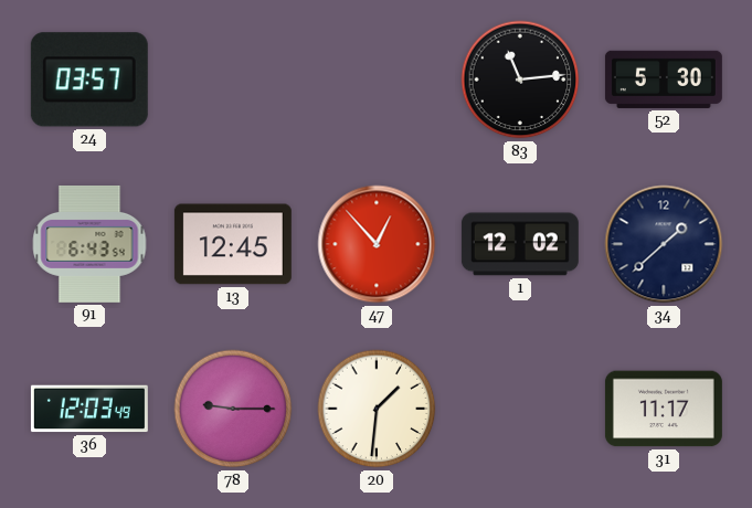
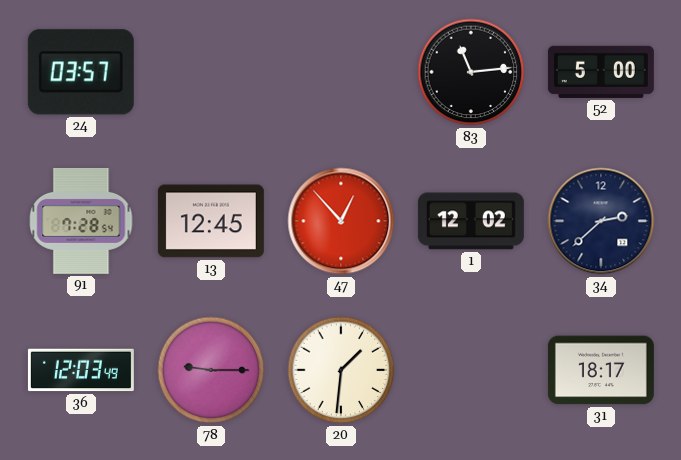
52: 5:30 -> 5:00 (601, 72)
91: 6:43 -> 7:28 (81, 221)
34: 1:38 -> 2:38 (601, 221)
31: 11:17 -> 18:17 (601, 370)
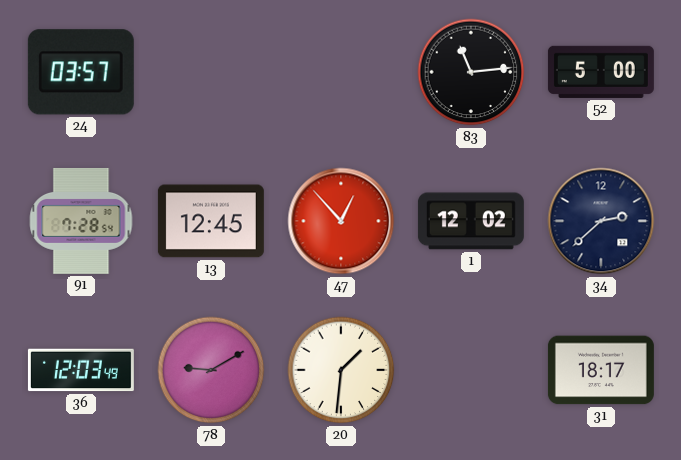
78: 9:15 -> 9:10 (211, 370)
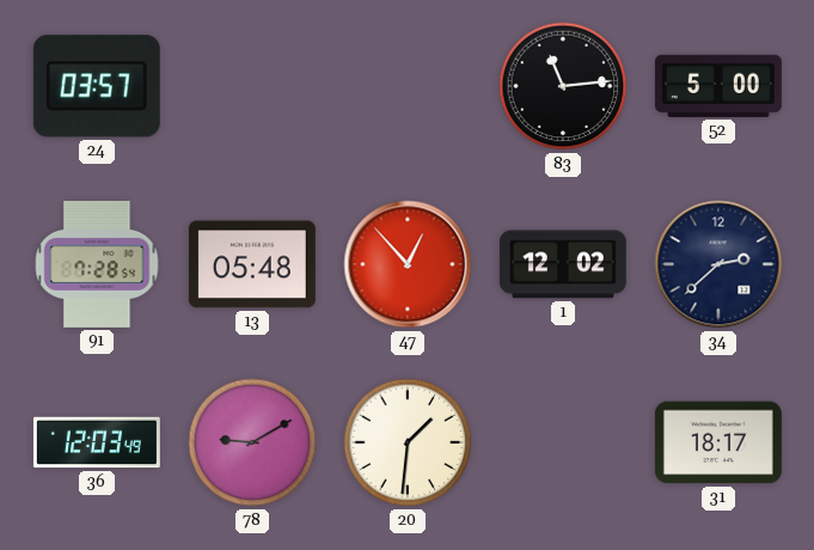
13: 12:45 -> 05:48 (252, 264)
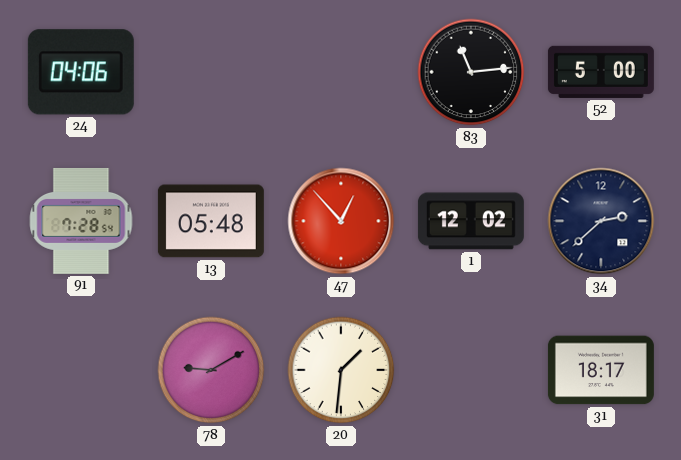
24: 03:57 -> 04:06 (81, 72)
36: 12:03 -> none (97, 442)
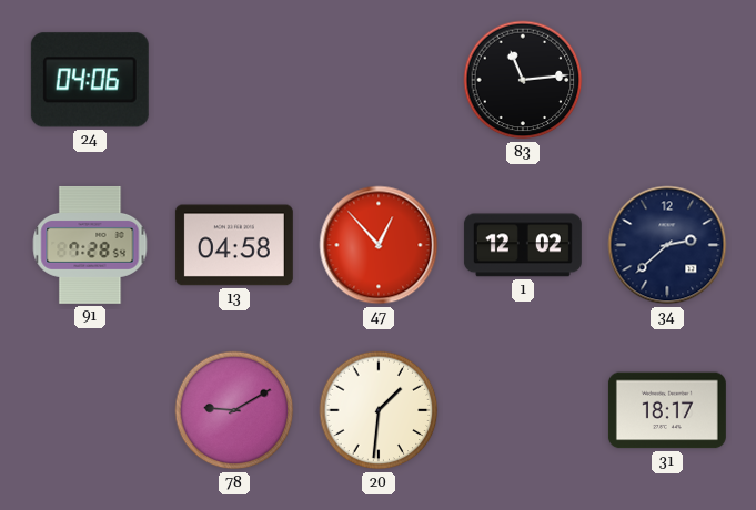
52: 5:00 -> none (601, 72)
13: 05:48 -> 04:58 (234, 245)
